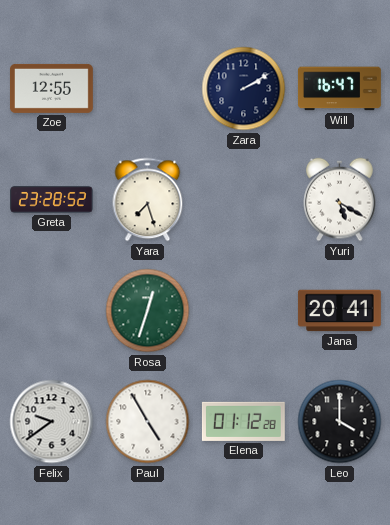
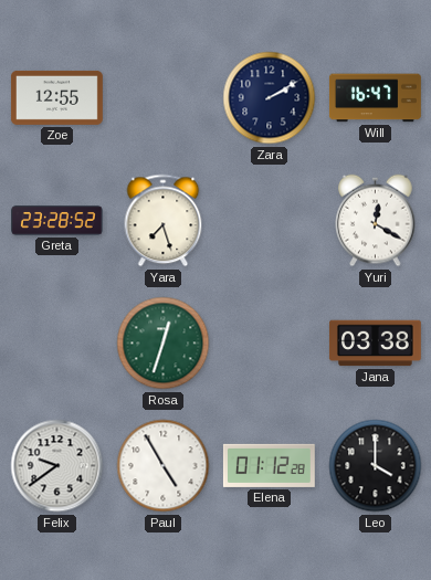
Yuri: 5:20 -> 12:20 (376, 221)
Jana: 20:41 -> 03:38 (375, 344)
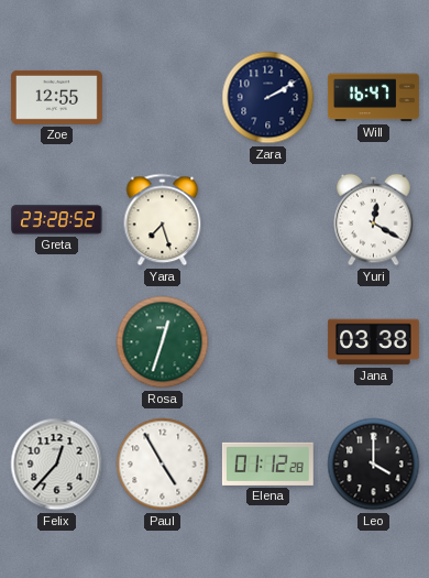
Felix: 9:39 -> 12:37 (57, 465)
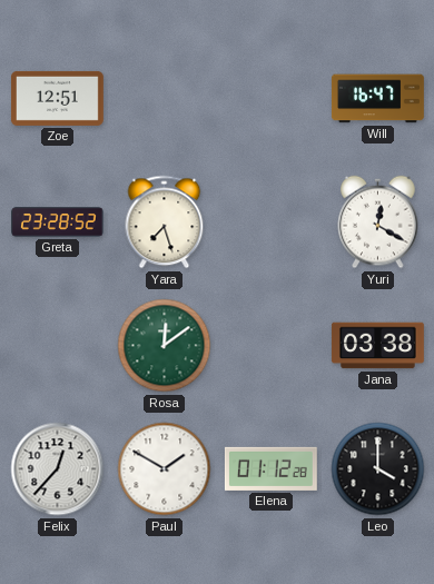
Zoe: 12:55 -> 12:51 (57, 98)
Zara: 2:10 -> none (268, 98)
Rosa: 12:33 -> 12:09 (165, 346)
Paul: 4:55 -> 1:50 (165, 469)
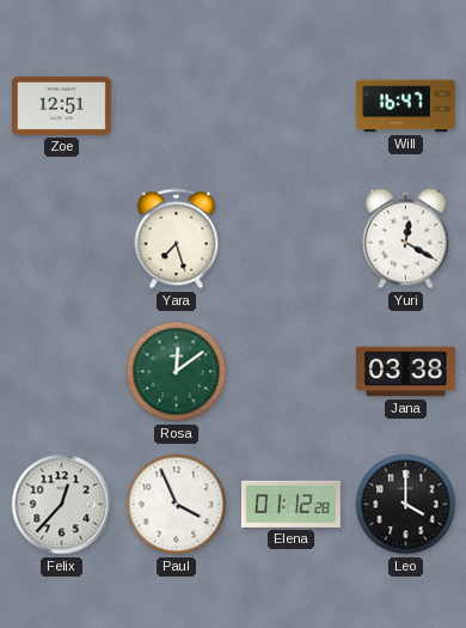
Greta: 23:28 -> none (58, 222)
Paul: 1:50 -> 3:56 (177, 505)
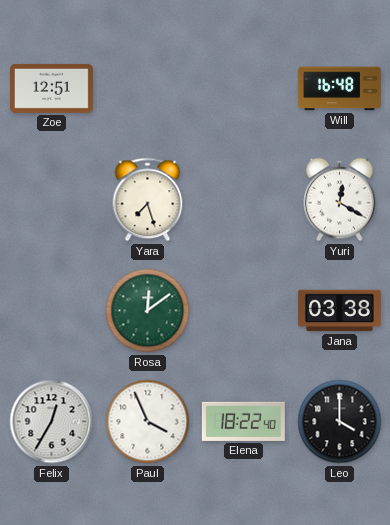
Will: 16:47 -> 16:48 (339, 89)
Felix: 12:37 -> 12:35 (52, 422)
Elena: 01:12 -> 18:22 (243, 421)
